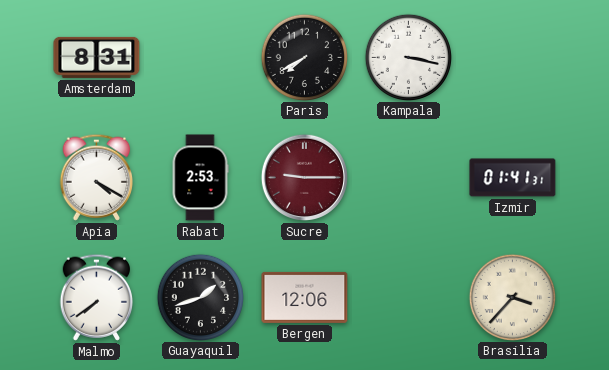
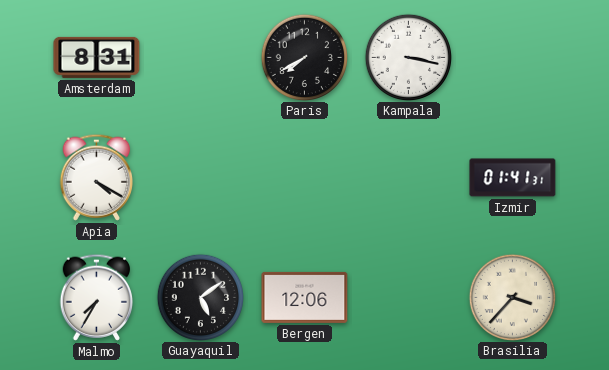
Rabat: 2:53 -> none (200, 178)
Sucre: 9:15 -> none (304, 177)
Malmo: 7:39 -> 7:35 (96, 297)
Guayaquil: 1:42 -> 5:09 (200, 297)
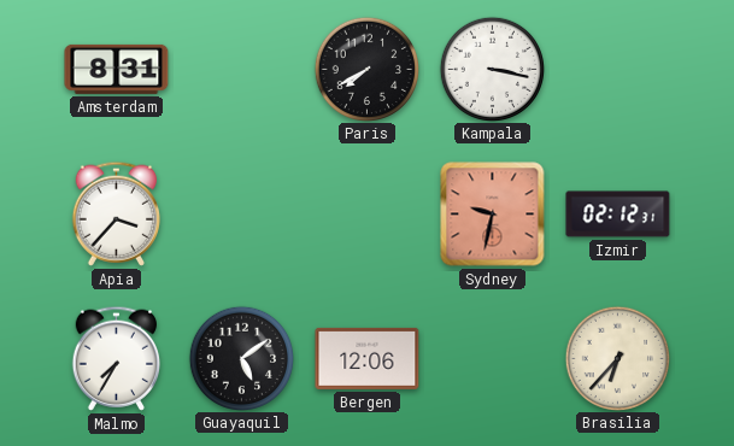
Apia: 4:20 -> 3:37 (116, 213)
Sydney: none -> 9:32 (493, 215)
Izmir: 01:41 -> 02:12 (618, 215)
Brasilia: 3:37 -> 6:37 (617, 358)
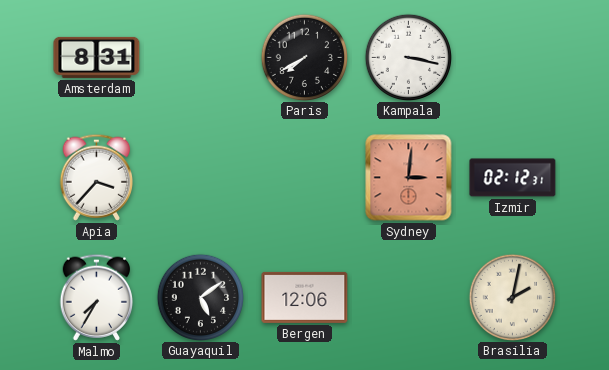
Sydney: 9:32 -> 3:01 (409, 178)
Brasilia: 6:37 -> 2:02 (512, 297)
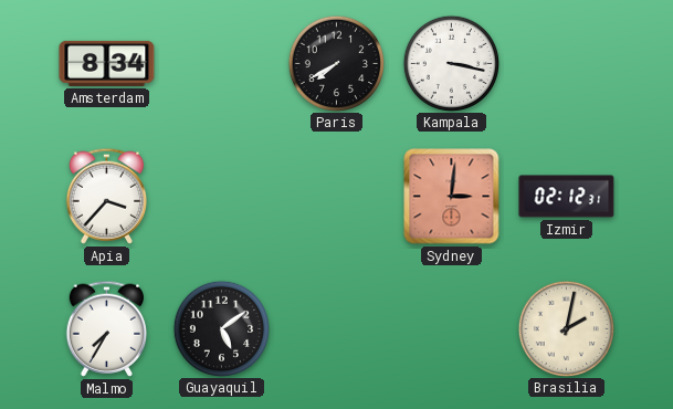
Amsterdam: 8:31 -> 8:34 (107, 63)
Bergen: 12:06 -> none (305, 297)
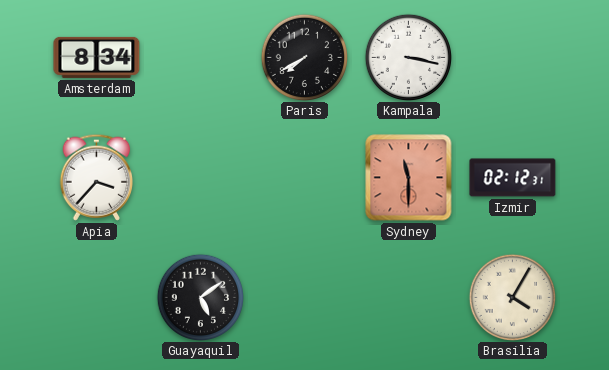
Sydney: 3:01 -> 11:30 (409, 178)
Malmo: 7:35 -> none (106, 328)
Brasilia: 2:02 -> 4:05 (512, 297)
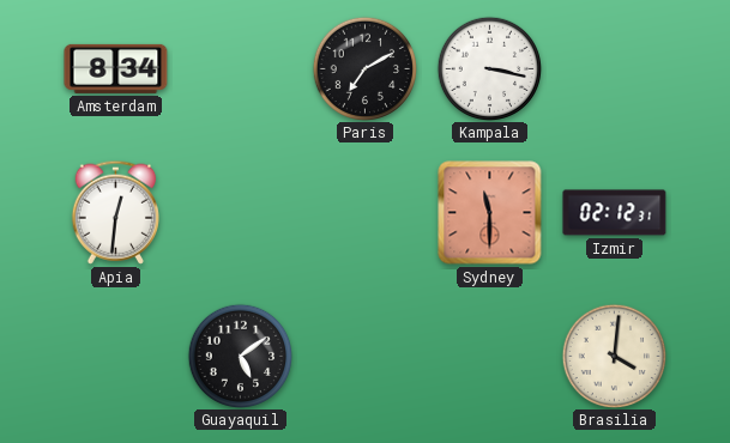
Paris: 7:40 -> 7:10 (364, 68)
Apia: 3:37 -> 12:31 (115, 212)
Brasilia: 4:05 -> 4:01 (614, 356)
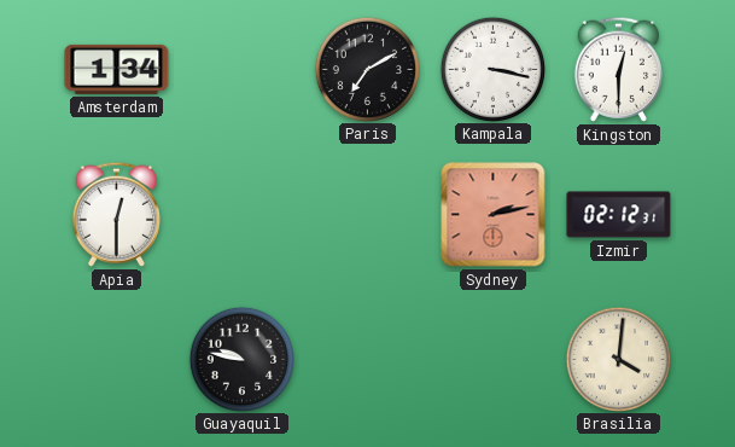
Amsterdam: 8:34 -> 1:34 (117, 69)
Kingston: none -> 12:30 (618, 69)
Apia: 12:31 -> 12:30 (116, 214)
Sydney: 11:30 -> 2:13 (494, 215)
Guayaquil: 5:09 -> 9:47 (241, 359)
